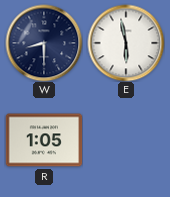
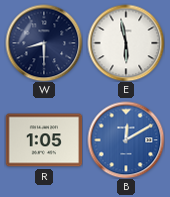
B: none -> 12:10 (126, 140)
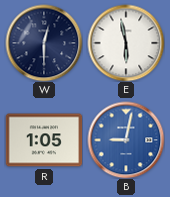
W: 8:30 -> 12:30 (44, 43)
B: 12:10 -> 9:02 (126, 140)
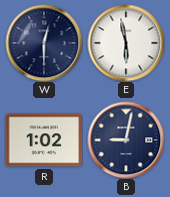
R: 1:05 -> 1:02 (44, 140)
B dial: blue -> navy (126, 140)
